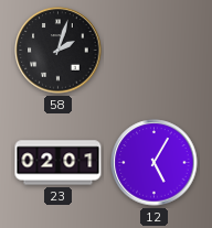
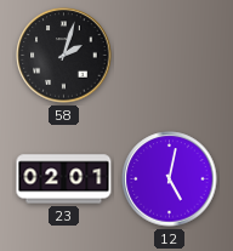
12: 5:05 -> 5:02 (170, 179)
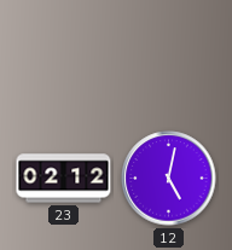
58: 2:03 -> none (64, 56)
23: 02:01 -> 02:12 (64, 179)
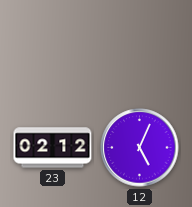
12: 5:02 -> 5:04 (140, 148)
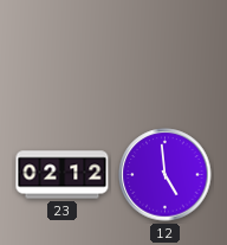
12: 5:04 -> 4:59 (166, 175)
